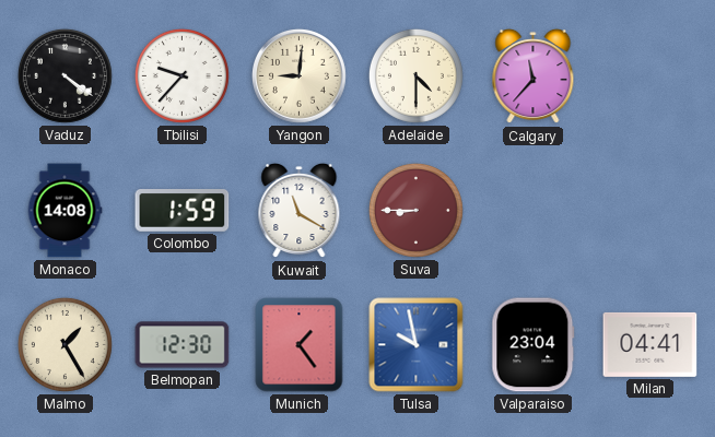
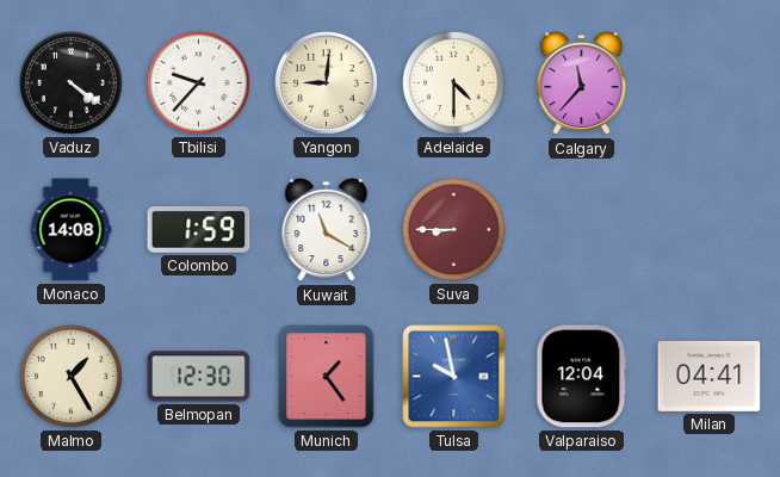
Valparaiso: 23:04 -> 12:04 (582, 377)
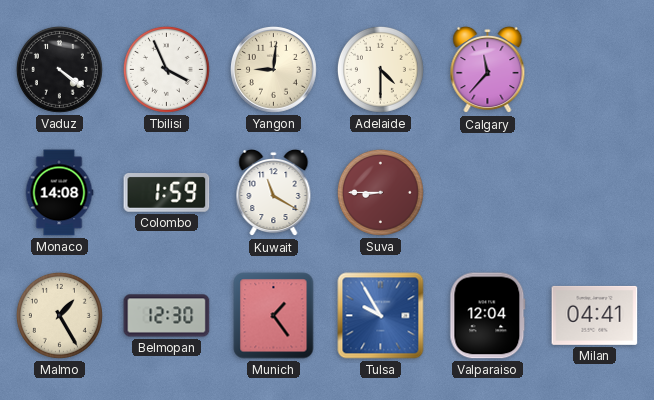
Tbilisi: 9:37 -> 3:56 (166, 69)
Tulsa: 9:58 -> 9:55 (381, 316)
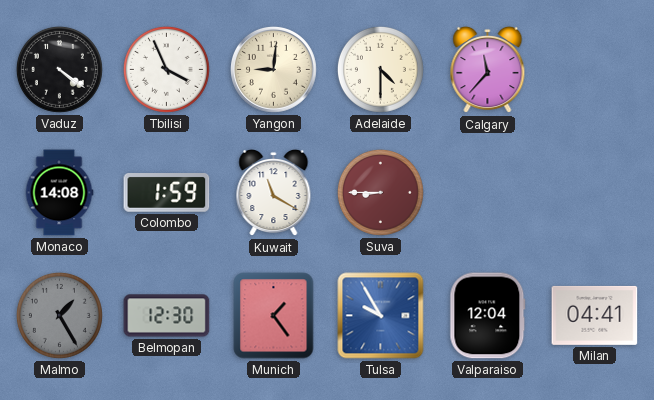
Malmo dial: cream -> grey (59, 315)
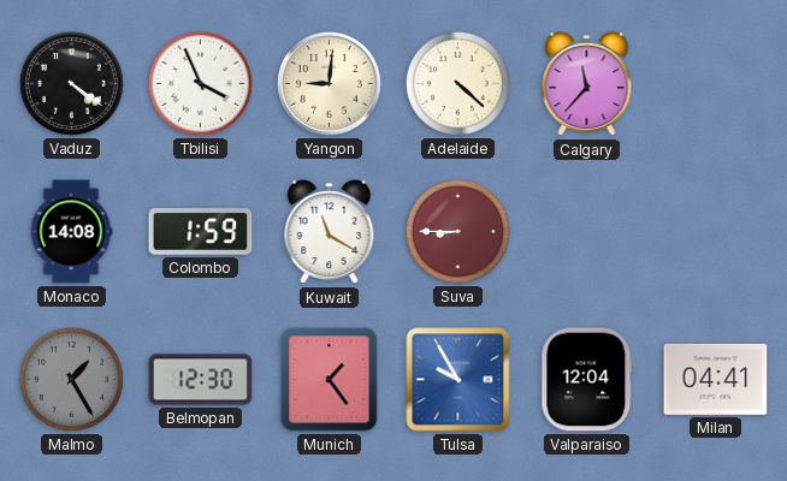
Adelaide: 4:30 -> 4:22 (457, 83)
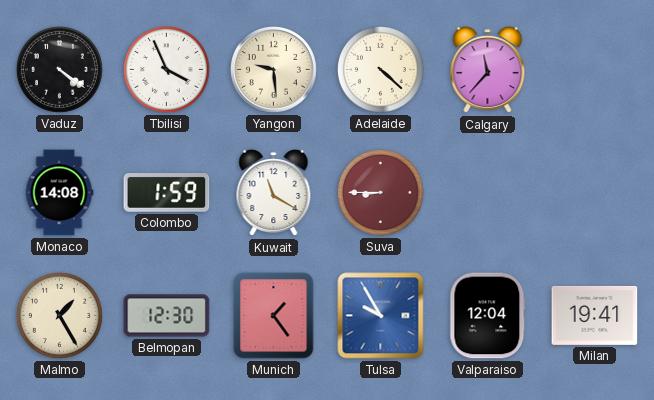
Yangon: 9:01 -> 9:29 (273, 69)
Malmo dial: grey -> cream (59, 315)
Milan: 04:41 -> 19:41 (595, 315)
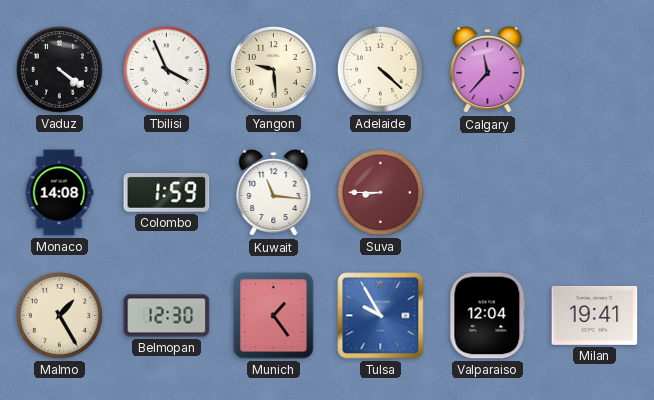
Kuwait: 11:20 -> 11:16 (274, 193)
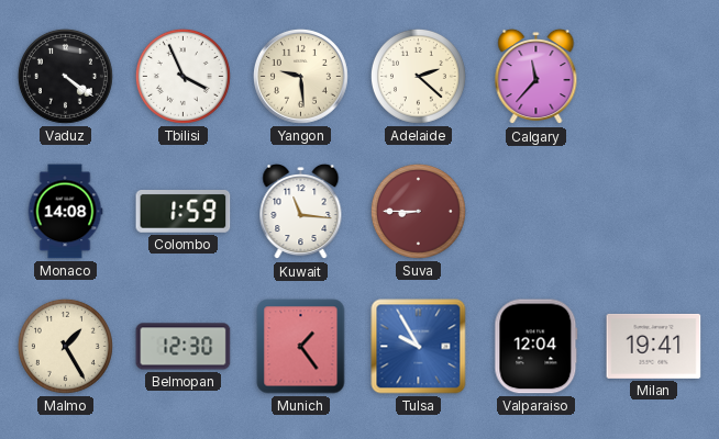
Adelaide: 4:22 -> 2:22 (418, 76)
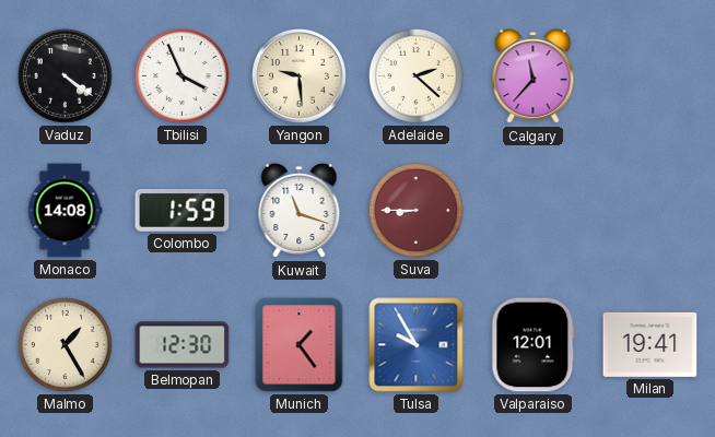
Kuwait: 11:16 -> 11:18 (300, 211)
Valparaiso: 12:04 -> 12:01 (534, 345)
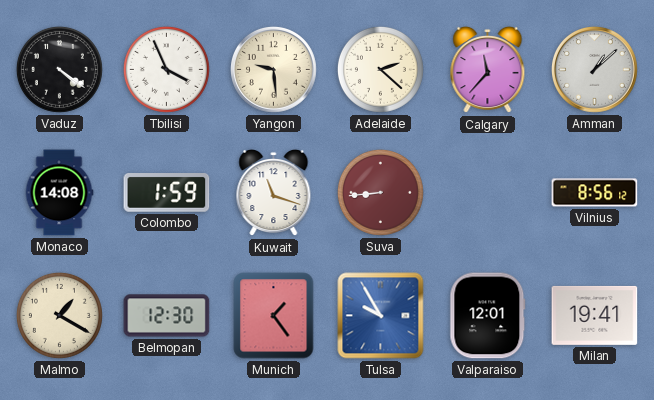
Amman: none -> 1:08 (594, 69)
Suva: 8:45 -> 8:44 (380, 192)
Vilnius: none -> 8:56 (595, 193)
Malmo: 1:25 -> 1:20 (59, 315)
